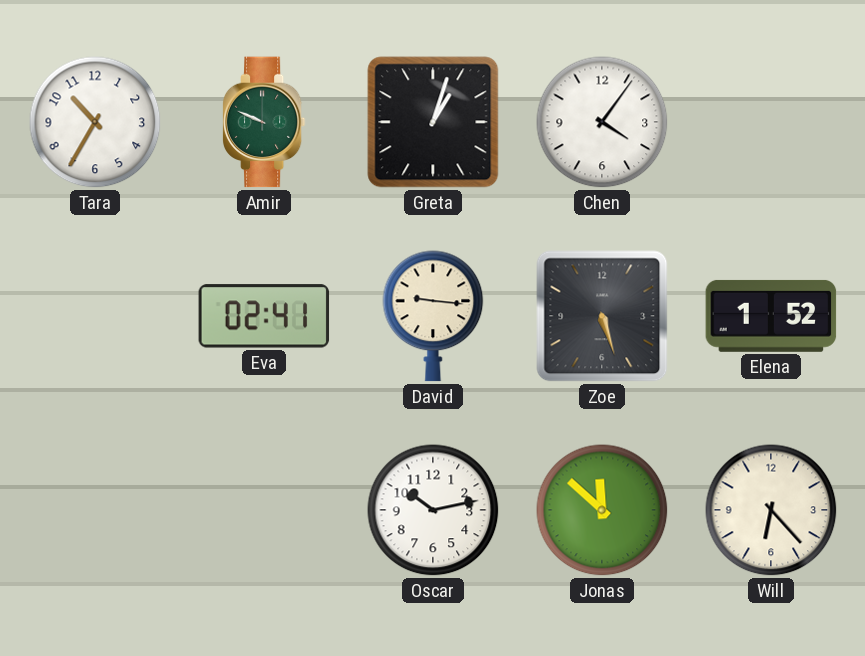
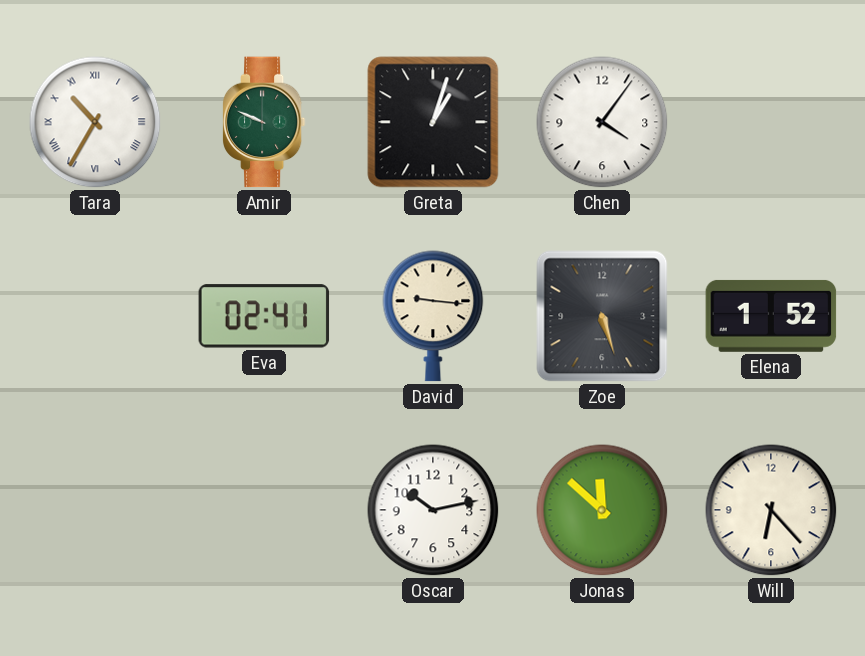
Tara numerals: Arabic -> Roman (95, 122)
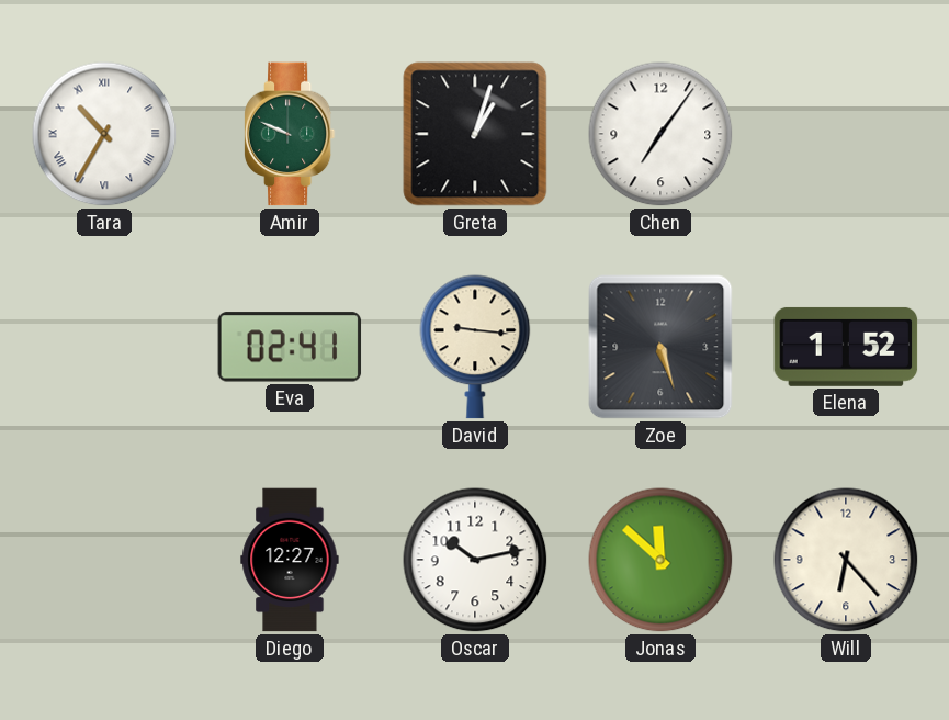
Chen: 4:06 -> 7:06 (660, 134)
Diego: none -> 12:27 (290, 560)
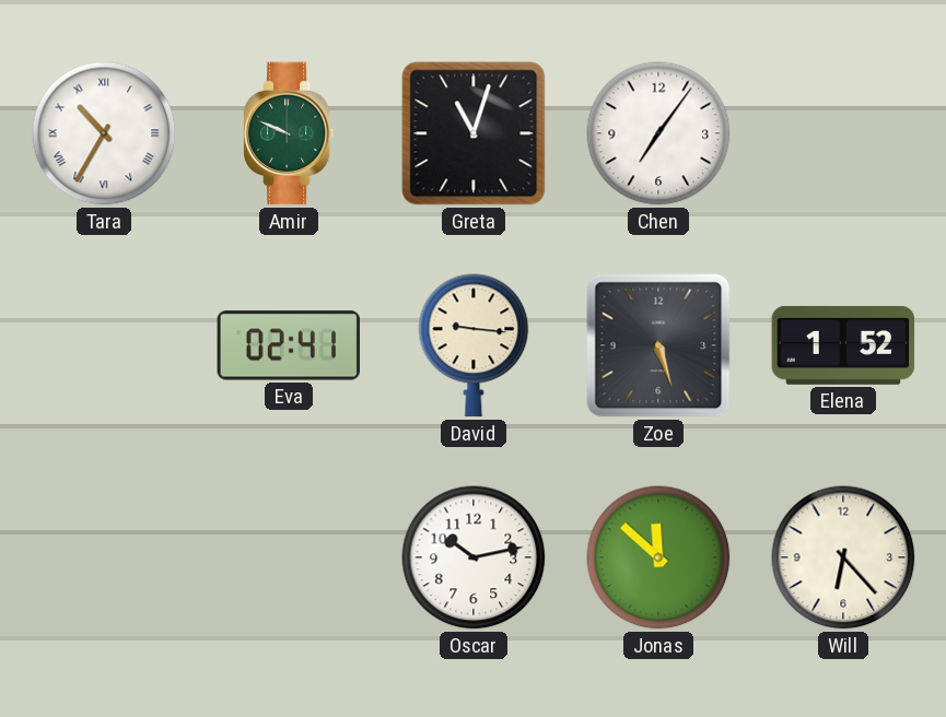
Greta: 1:03 -> 11:03 (474, 133)
Diego: 12:27 -> none (290, 560)
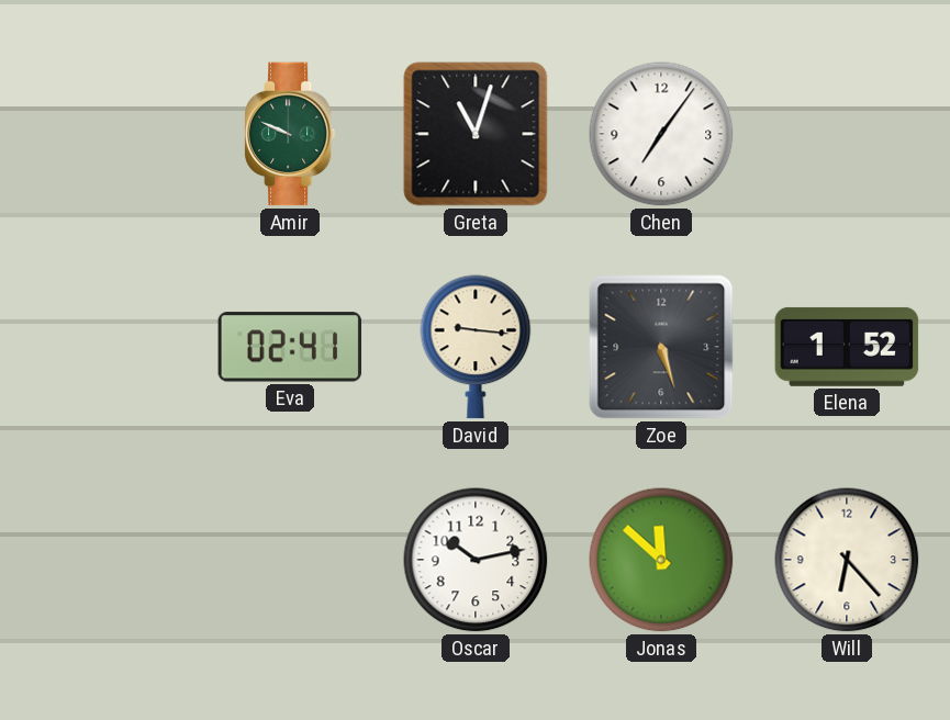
Tara: 10:35 -> none (104, 133)
